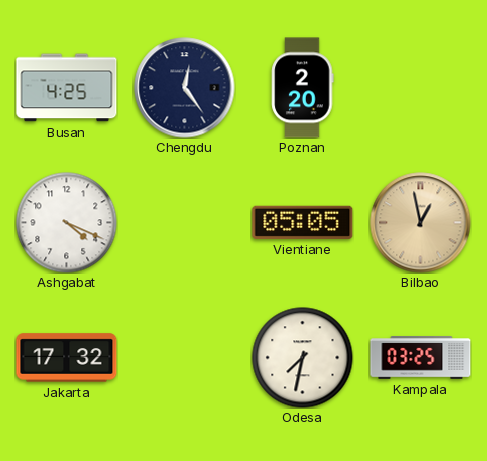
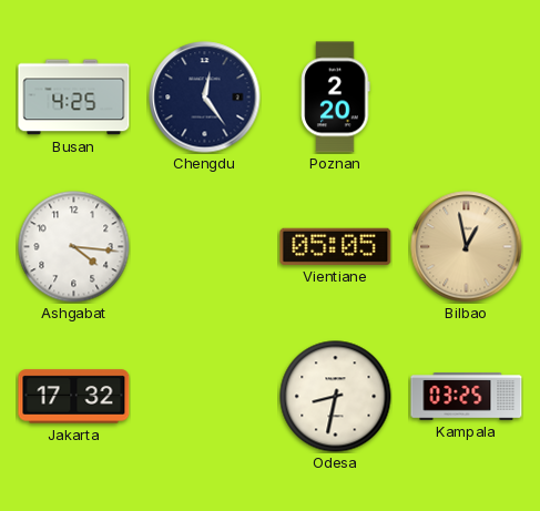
Ashgabat: 4:19 -> 4:16 (74, 247)
Odesa: 7:32 -> 8:32 (336, 397)
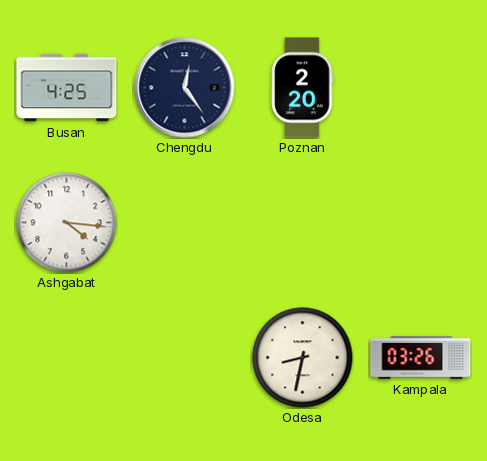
Vientiane: 05:05 -> none (336, 246)
Bilbao: 12:58 -> none (467, 247)
Jakarta: 17:32 -> none (74, 397)
Kampala: 03:25 -> 03:26 (421, 358)
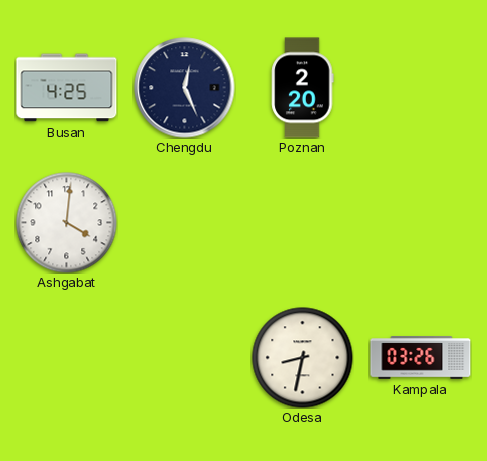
Chengdu: 12:24 -> 12:26 (185, 88)
Ashgabat: 4:16 -> 4:01 (67, 223)
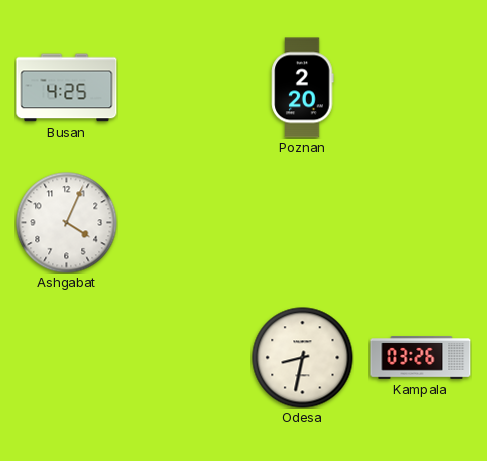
Chengdu: 12:26 -> none (185, 88)
Ashgabat: 4:01 -> 4:04 (67, 223)
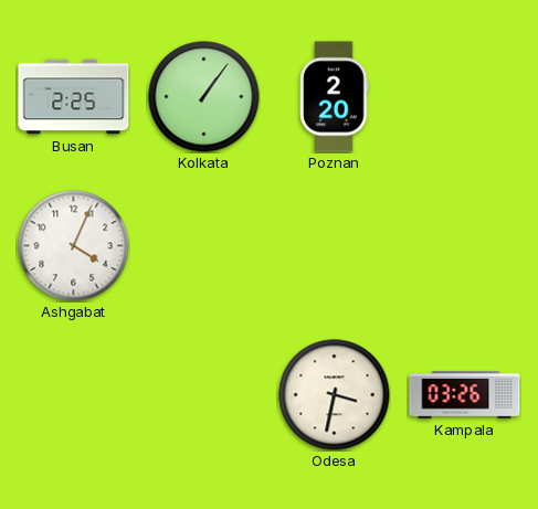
Busan: 4:25 -> 2:25 (74, 97)
Kolkata: none -> 1:06 (204, 97)
Odesa: 8:32 -> 3:32 (335, 395)
